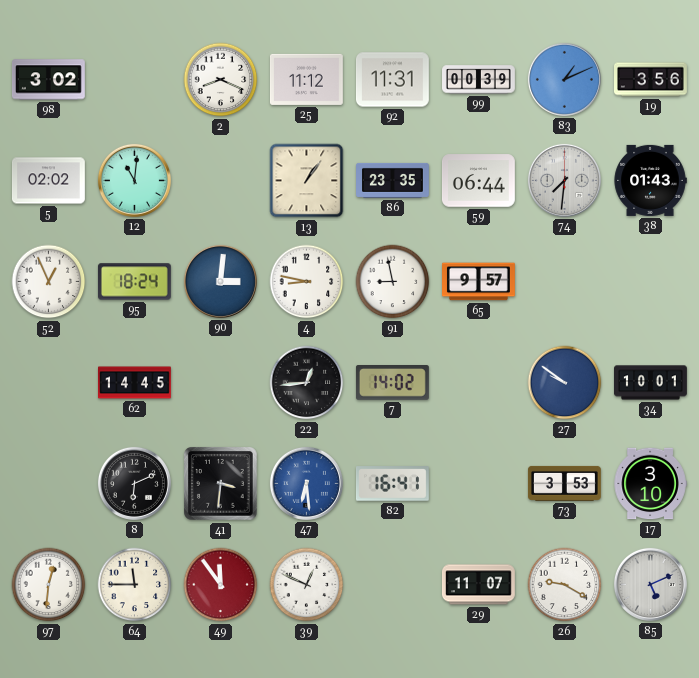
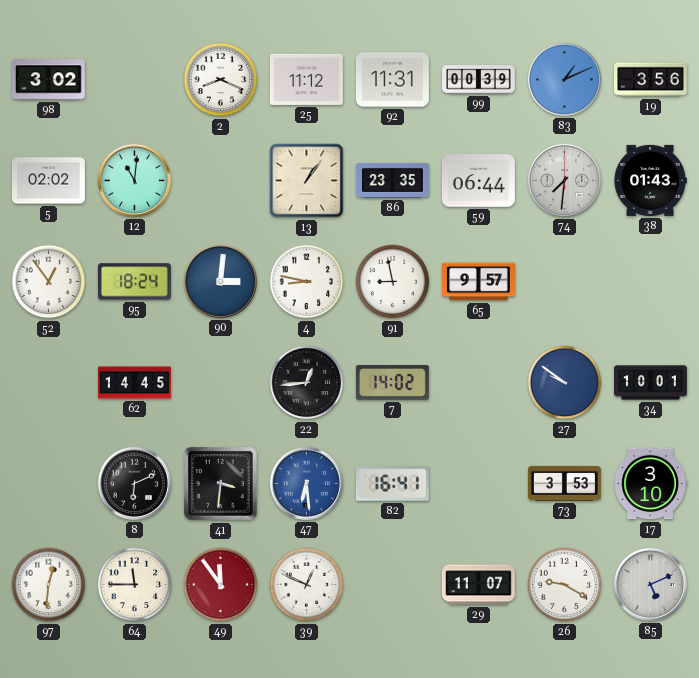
52: 12:56 -> 12:54 (49, 282)
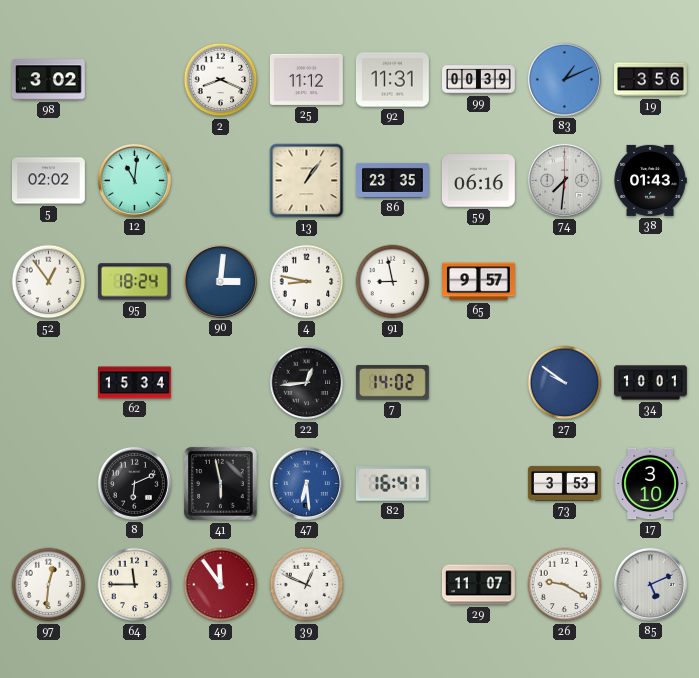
59: 06:44 -> 06:16 (478, 181)
62: 14:45 -> 15:34 (135, 383)
41: 3:31 -> 5:58 (221, 484)
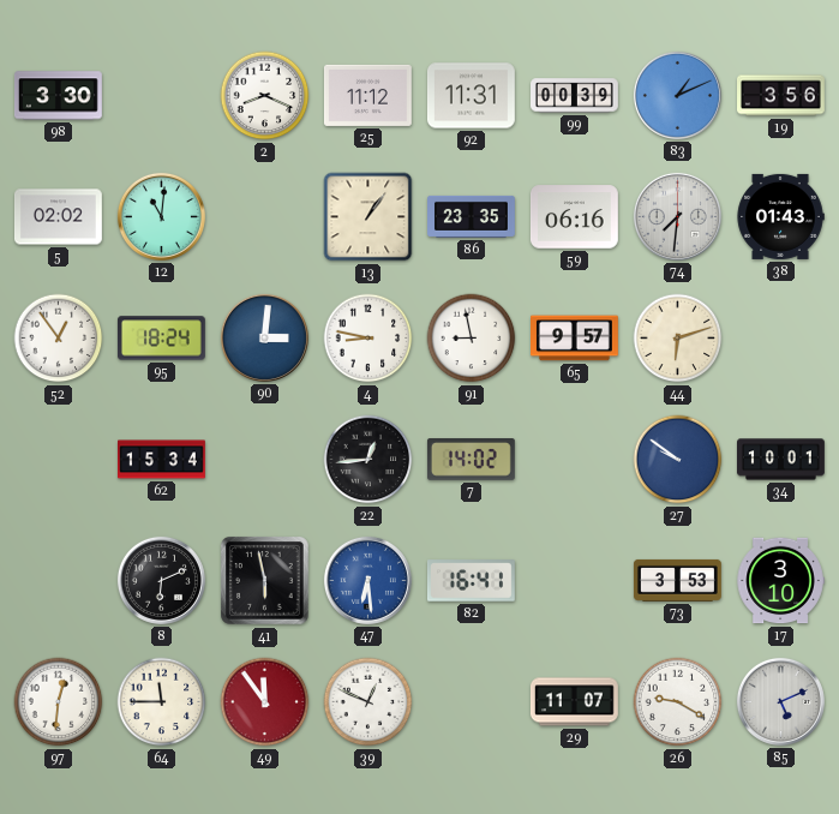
98: 3:02 -> 3:30 (58, 96)
44: none -> 6:12 (678, 339)
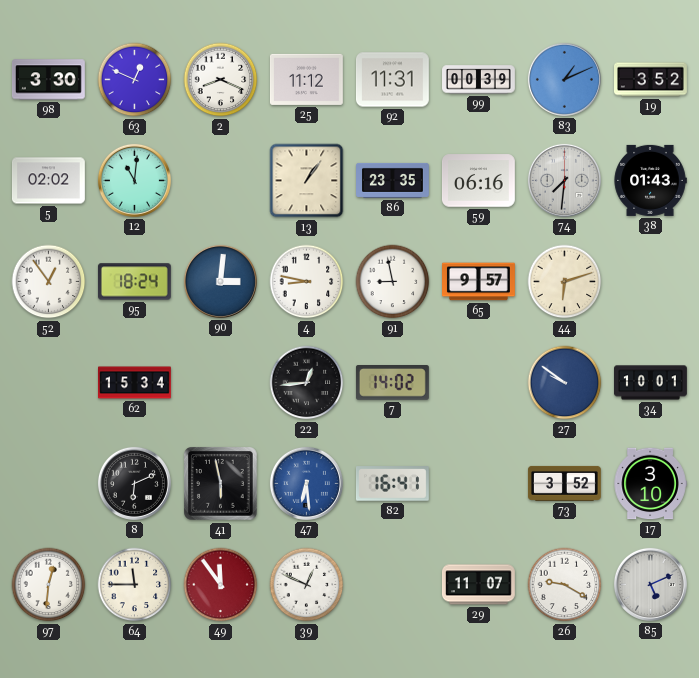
63: none -> 12:49 (135, 80)
19: 3:56 -> 3:52 (651, 80)
73: 3:53 -> 3:52 (565, 483)
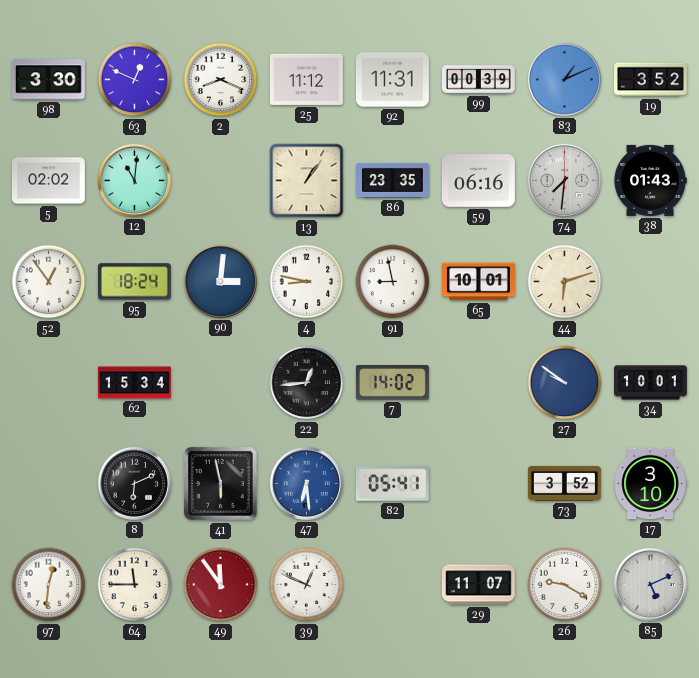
65: 9:57 -> 10:01 (479, 282)
82: 16:41 -> 05:41 (392, 484)
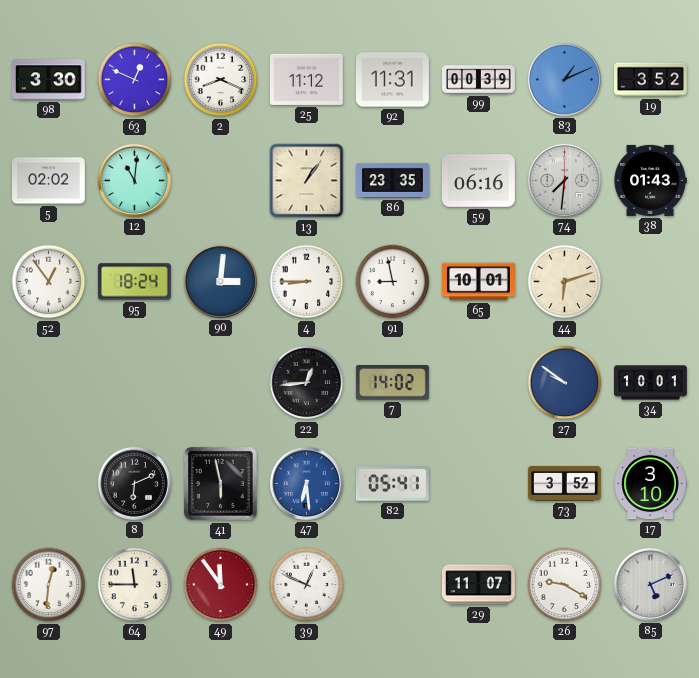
4: 8:47 -> 8:45 (307, 282)
62: 15:34 -> none (135, 383)
